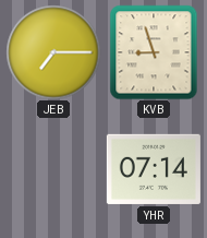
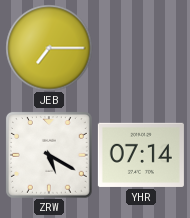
KVB: 8:57 -> none (154, 52)
ZRW: none -> 5:20 (49, 155)
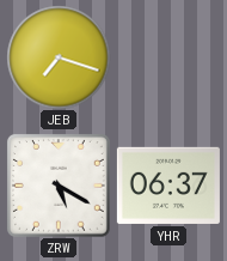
JEB: 7:15 -> 7:18 (59, 57)
YHR: 07:14 -> 06:37 (168, 186)
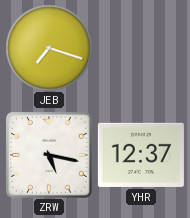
ZRW: 5:20 -> 5:17 (49, 155)
YHR: 06:37 -> 12:37 (141, 155)
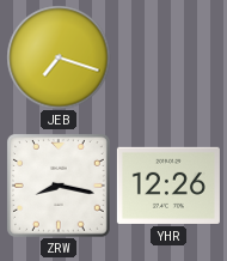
ZRW: 5:17 -> 8:17 (59, 186)
YHR: 12:37 -> 12:26 (168, 186)
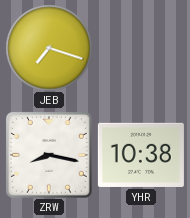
YHR: 12:26 -> 10:38 (141, 155)
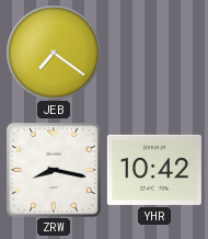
JEB: 7:18 -> 7:21 (54, 53)
YHR: 10:38 -> 10:42 (154, 170)
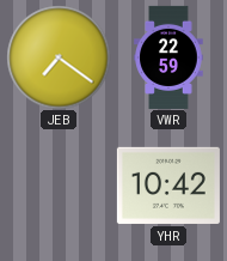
VWR: none -> 22:59 (168, 57)
ZRW: 8:17 -> none (54, 170)
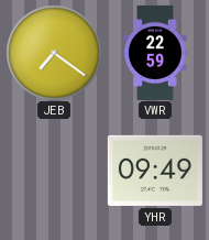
YHR: 10:42 -> 09:49 (155, 171)
